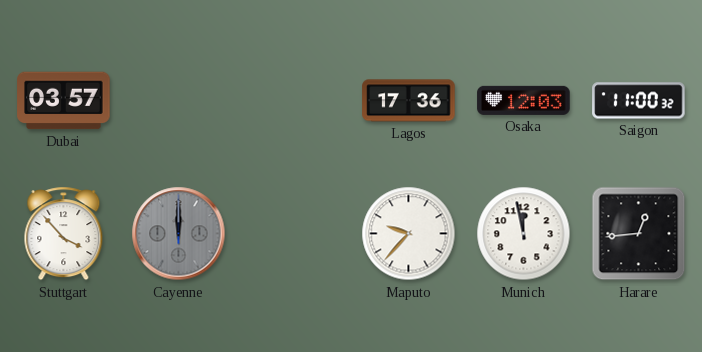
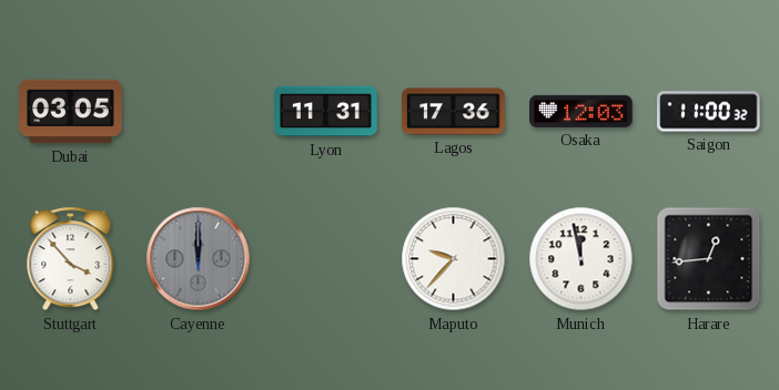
Dubai: 03:57 -> 03:05 (71, 112)
Lyon: none -> 11:31 (326, 112)
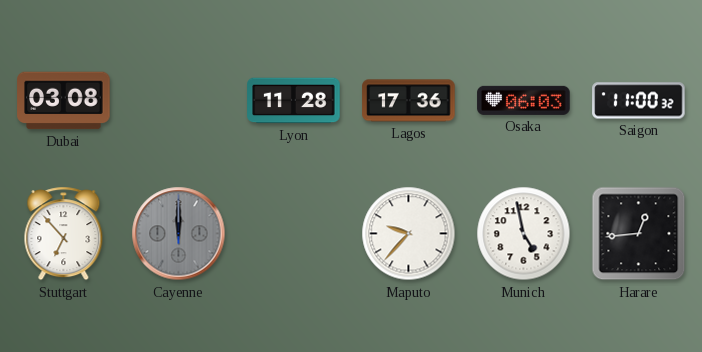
Dubai: 03:05 -> 03:08 (64, 101)
Lyon: 11:31 -> 11:28 (294, 101)
Osaka: 12:03 -> 06:03 (524, 100)
Stuttgart: 3:53 -> 6:53 (64, 234)
Munich: 11:58 -> 4:58 (524, 234)
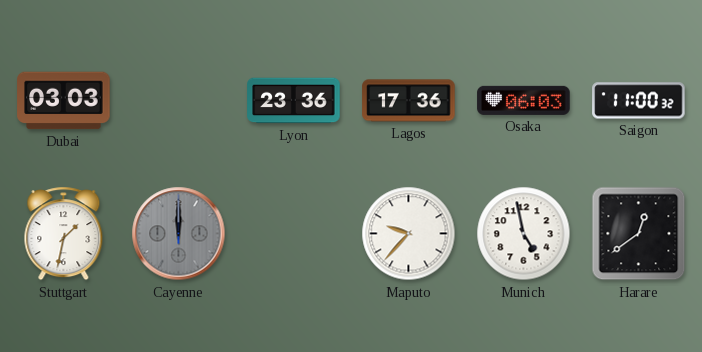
Dubai: 03:08 -> 03:03 (64, 101)
Lyon: 11:28 -> 23:36 (294, 101)
Stuttgart: 6:53 -> 1:32 (64, 234)
Harare: 12:44 -> 12:39 (639, 234)
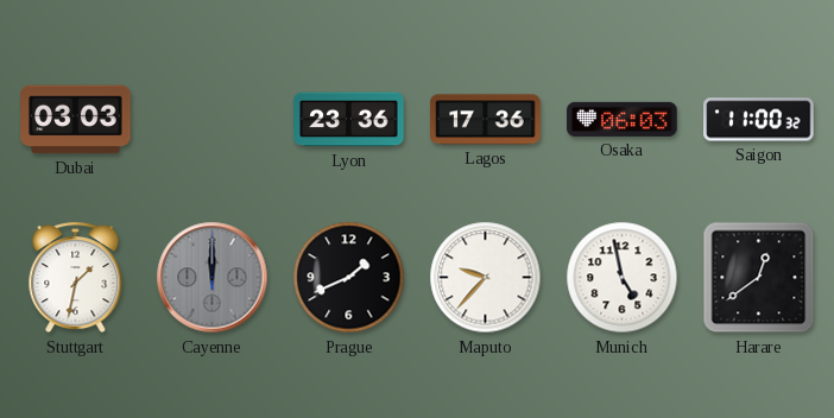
Prague: none -> 1:41 (349, 278)
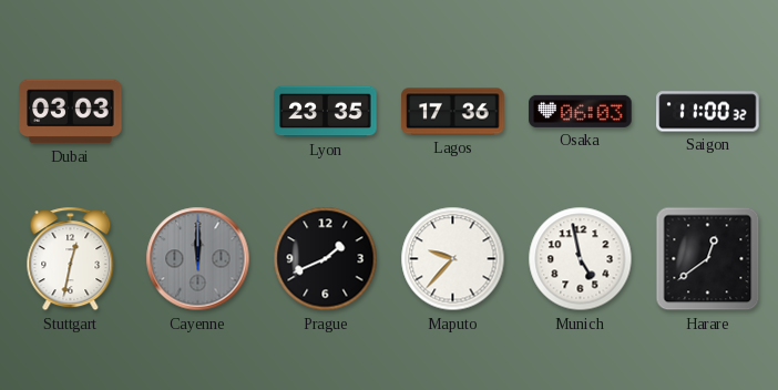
Lyon: 23:36 -> 23:35 (326, 112)
Stuttgart: 1:32 -> 12:32 (71, 259)
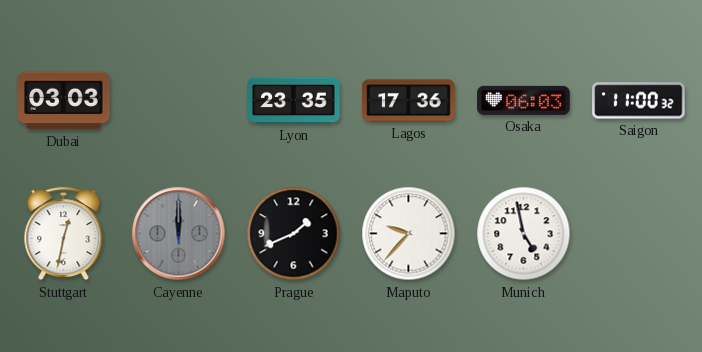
Harare: 12:39 -> none (708, 259)
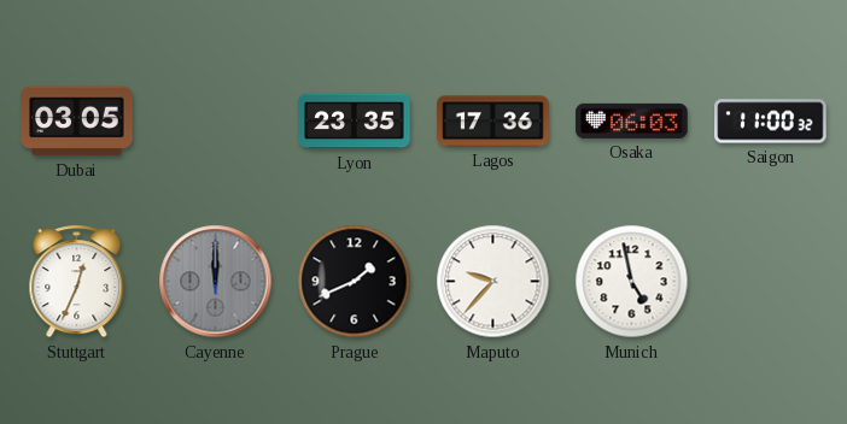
Dubai: 03:03 -> 03:05 (77, 122)
Stuttgart: 12:32 -> 12:34 (77, 282)
